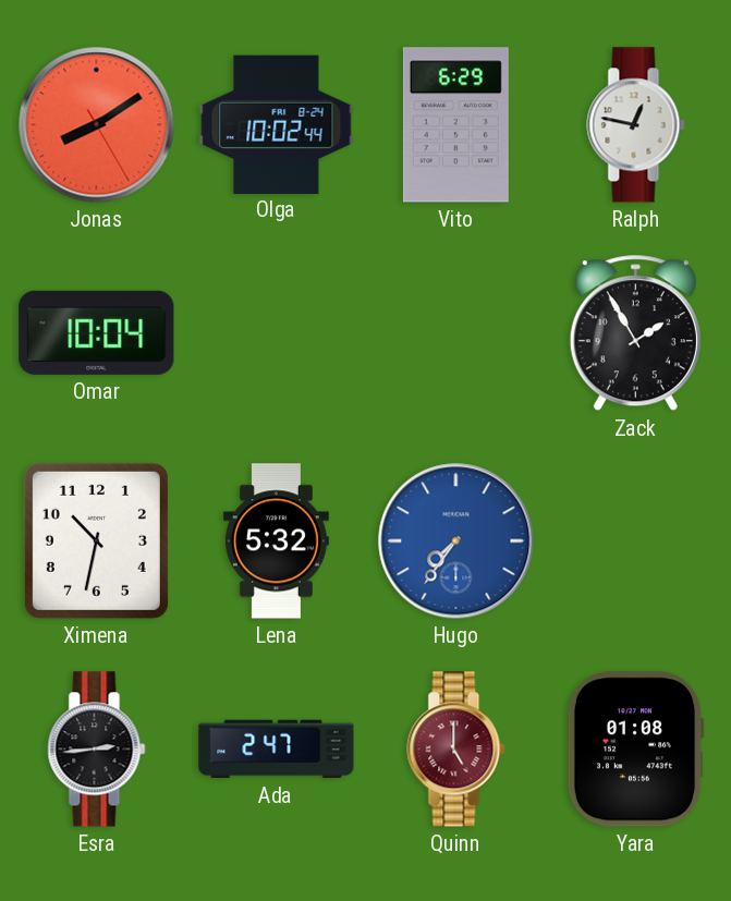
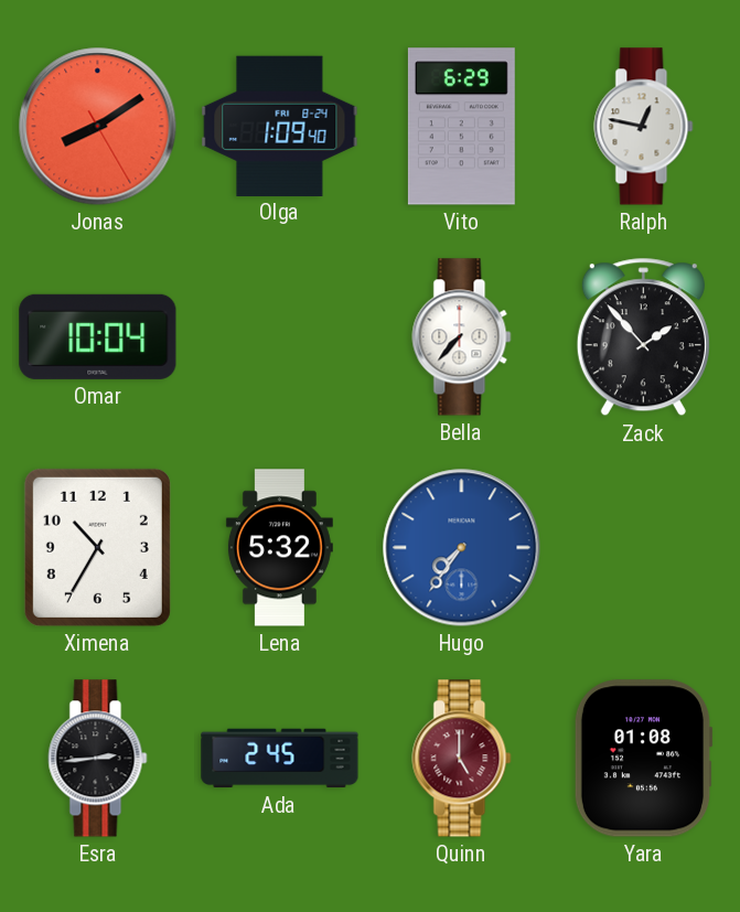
Olga: 10:02 -> 1:09 (280, 126)
Bella: none -> 7:37 (462, 337)
Zack: 1:55 -> 1:53 (643, 337)
Ximena: 10:32 -> 10:35 (97, 547)
Ada: 2:47 -> 2:45 (280, 759)
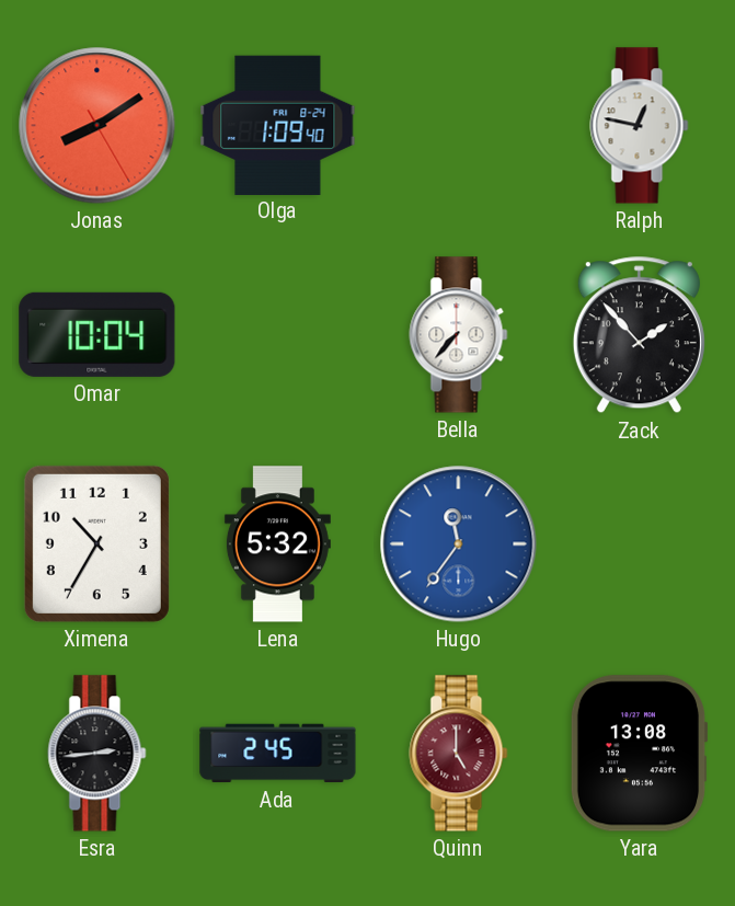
Vito: 6:29 -> none (461, 127)
Hugo: 7:36 -> 11:36 (459, 544)
Yara: 01:08 -> 13:08 (639, 754)
